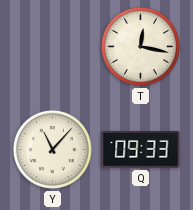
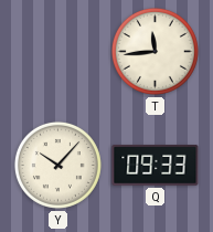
T: 12:17 -> 11:44 (155, 51)
Y: 11:07 -> 10:07 (57, 165)
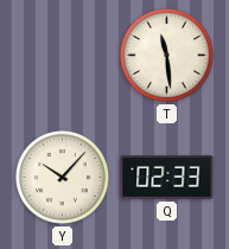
T: 11:44 -> 11:29 (166, 55)
Q: 09:33 -> 02:33 (167, 178)
